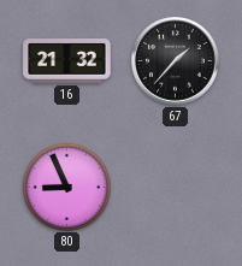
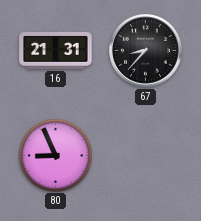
16: 21:32 -> 21:31 (56, 51)
67: 1:37 -> 8:37 (146, 51)
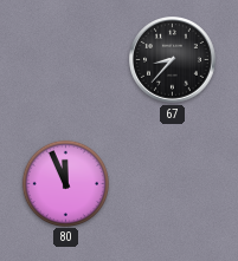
16: 21:31 -> none (56, 51)
80: 8:56 -> 11:56 (65, 183)
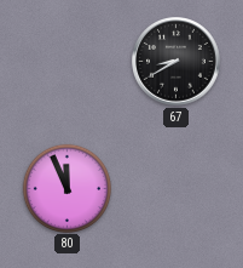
67: 8:37 -> 8:40 (177, 62)
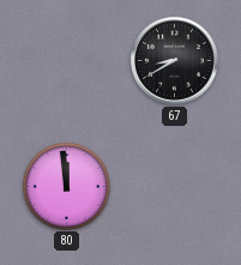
80: 11:56 -> 11:59 (66, 186)
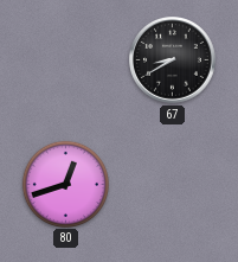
80: 11:59 -> 12:42 (65, 184)
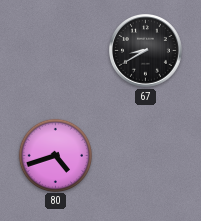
80: 12:42 -> 4:42 (55, 155)
